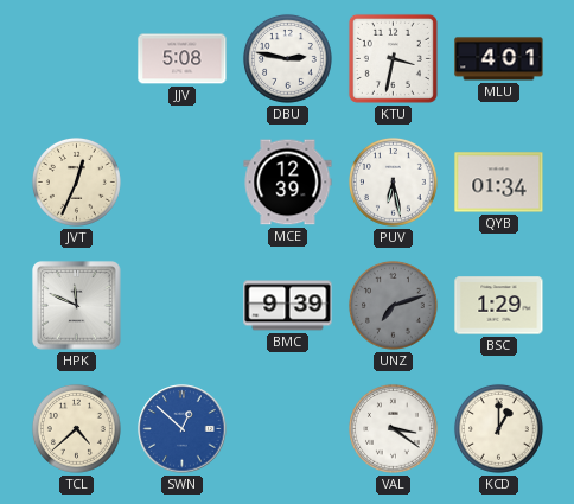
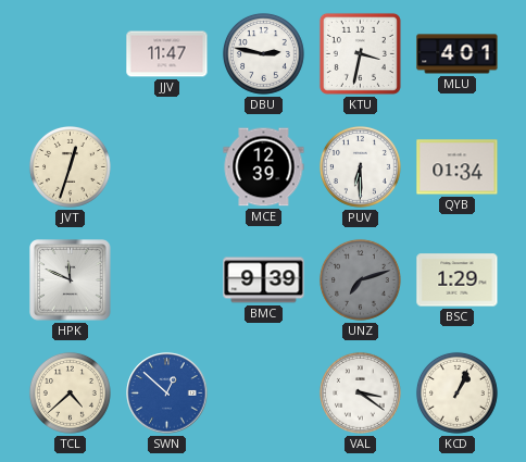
JJV: 5:08 -> 11:47 (167, 54)
JVT: 12:34 -> 12:33 (70, 166)
PUV: 6:28 -> 6:30 (360, 166)
KCD: 1:00 -> 1:04 (456, 392)
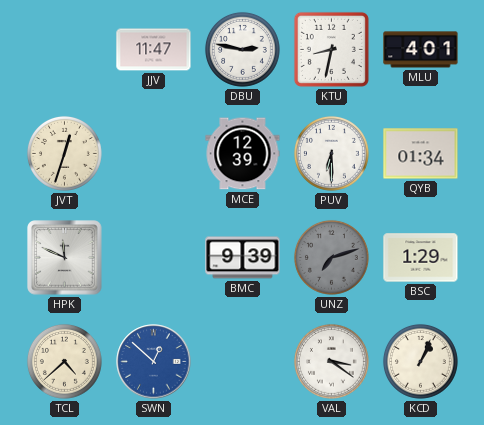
KTU: 3:32 -> 8:32 (331, 49)
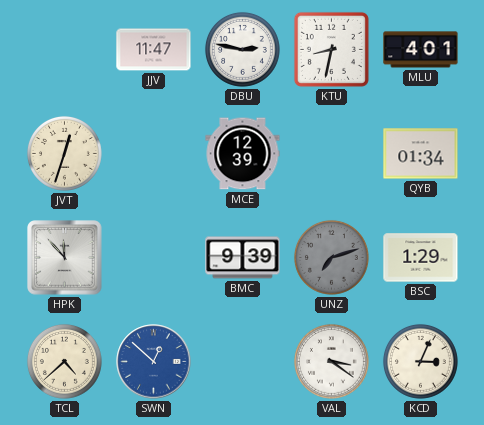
PUV: 6:30 -> none (331, 153)
HPK: 11:49 -> 11:53 (65, 258)
KCD: 1:04 -> 3:04 (420, 361)
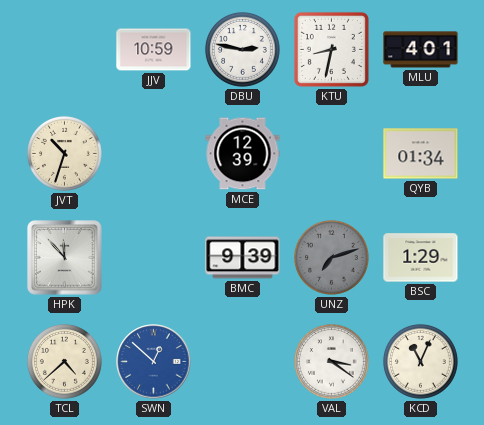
JJV: 11:47 -> 10:59 (154, 50)
JVT: 12:33 -> 10:33 (64, 153)
KCD: 3:04 -> 11:04 (420, 361)
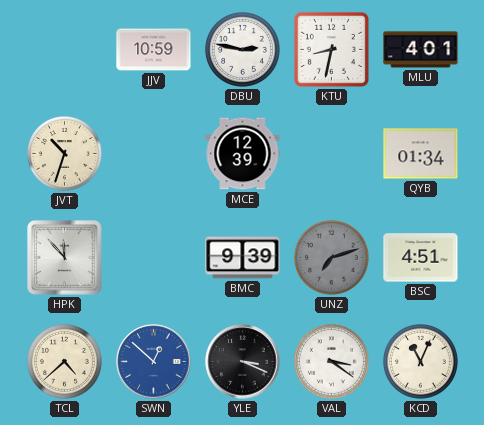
BSC: 1:29 -> 4:51 (421, 258)
YLE: none -> 3:19 (243, 362)
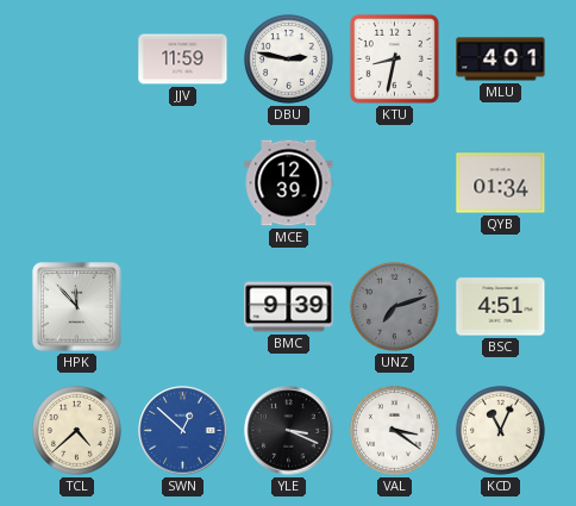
JJV: 10:59 -> 11:59 (183, 60)
JVT: 10:33 -> none (64, 153)
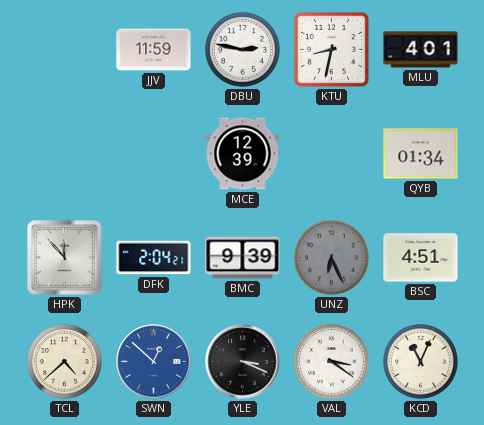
DFK: none -> 2:04 (154, 258)
UNZ: 7:12 -> 6:26 (331, 257)
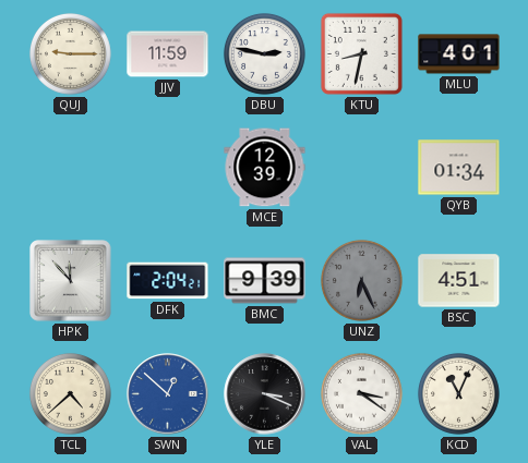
QUJ: none -> 9:15 (70, 53)
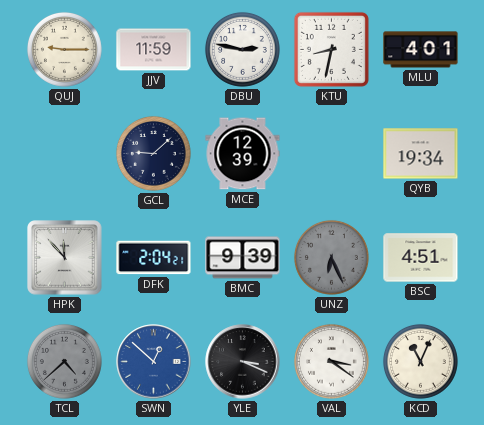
GCL: none -> 9:08 (153, 153)
QYB: 01:34 -> 19:34 (421, 154)
TCL dial: cream -> grey (64, 361)
